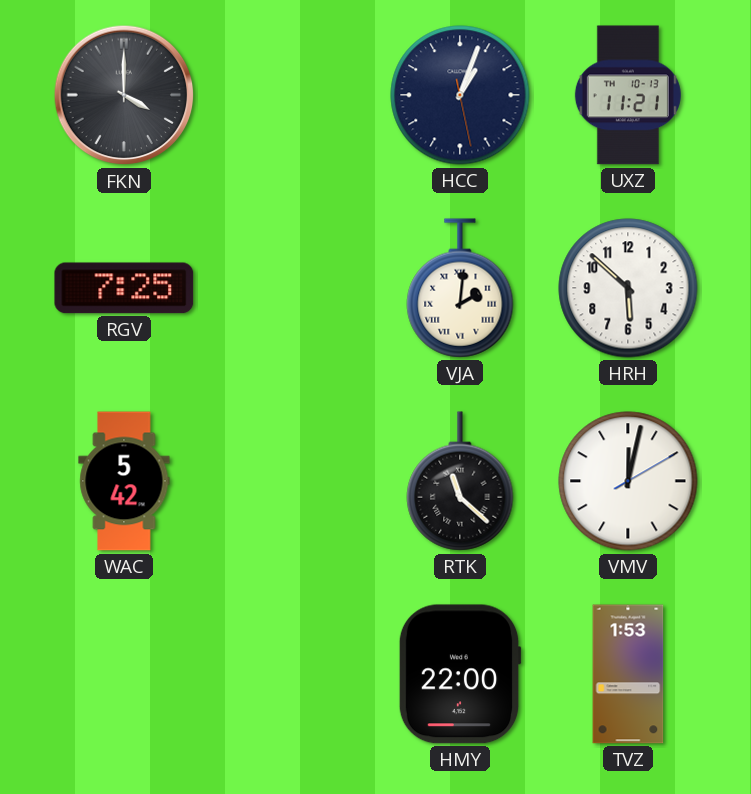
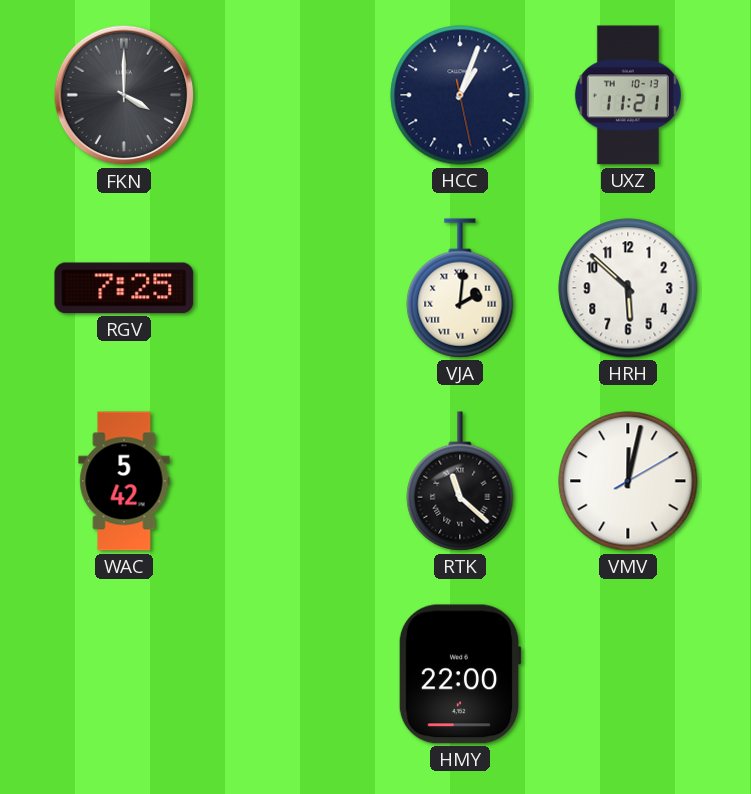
TVZ: 1:53 -> none (628, 674)
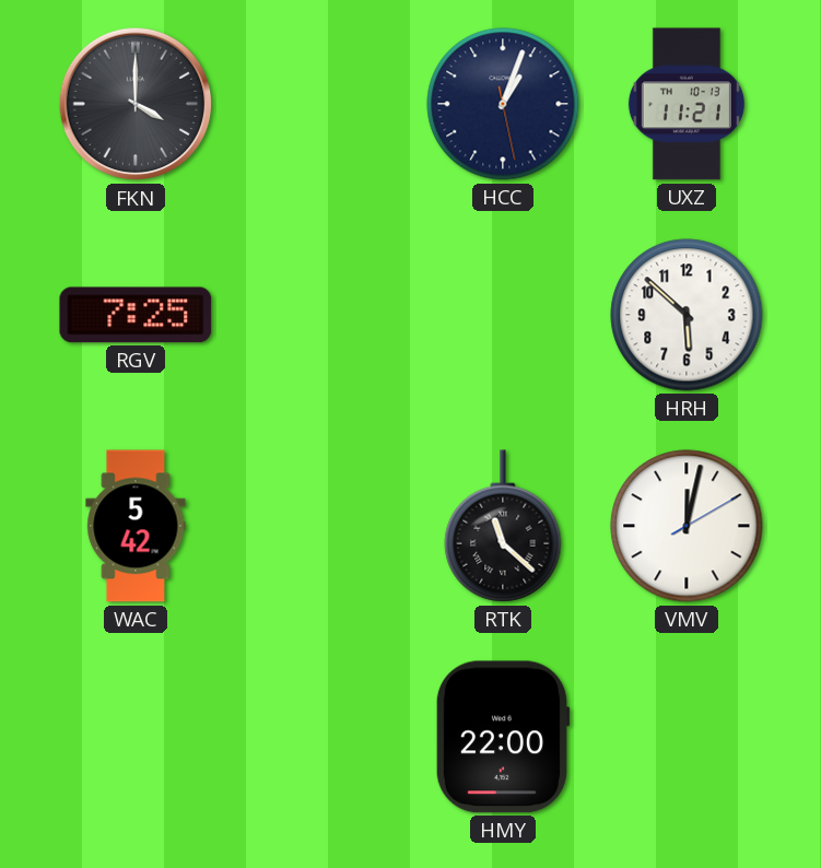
VJA: 2:01 -> none (460, 288)
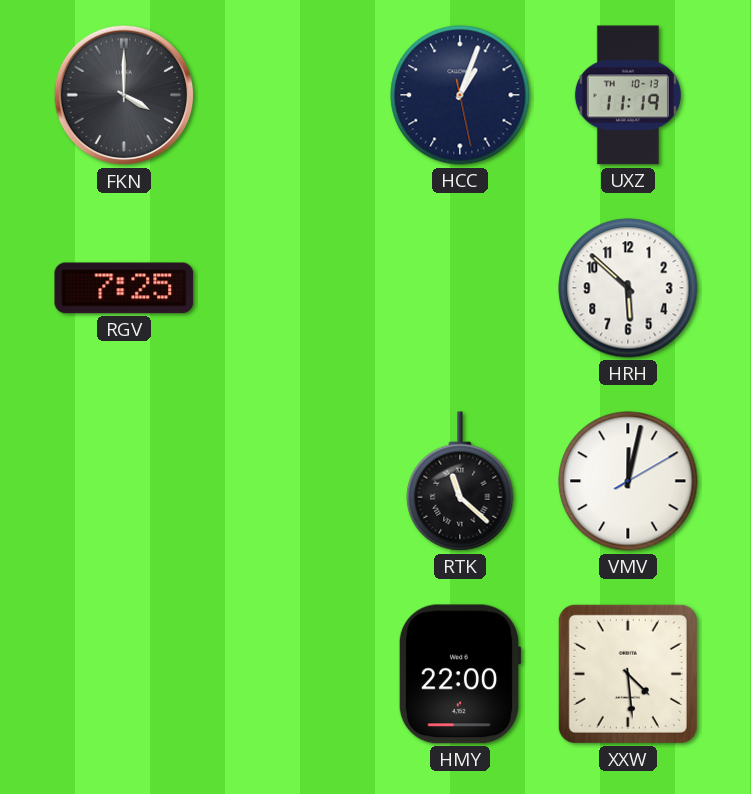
UXZ: 11:21 -> 11:19 (628, 95)
WAC: 5:42 -> none (136, 526)
XXW: none -> 4:29 (628, 674)
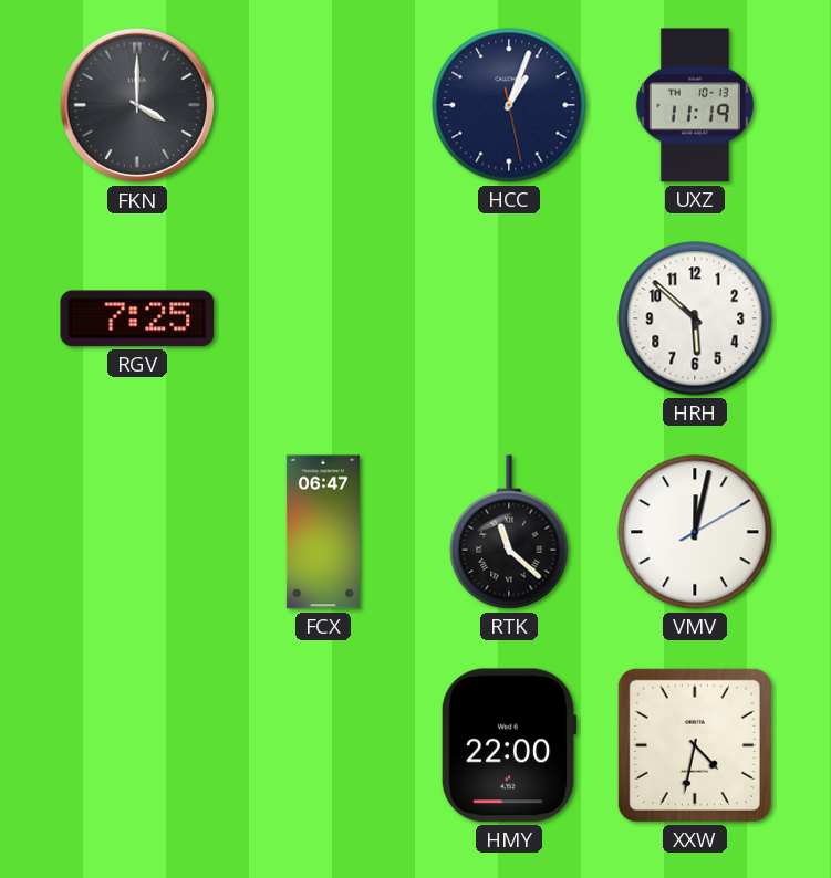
FCX: none -> 06:47 (323, 532)
XXW: 4:29 -> 4:32 (695, 745)
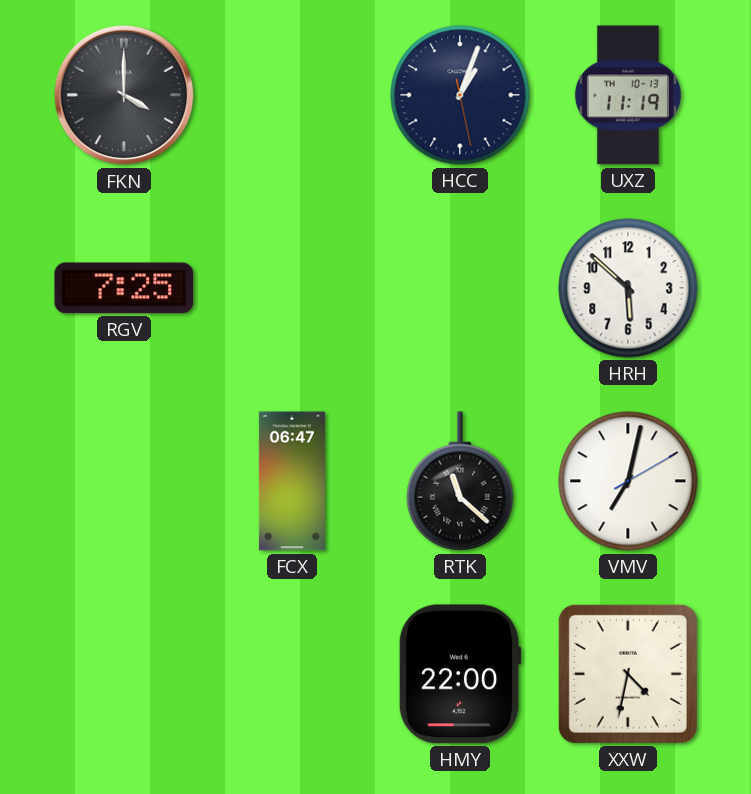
VMV: 12:02 -> 7:02 (628, 481)
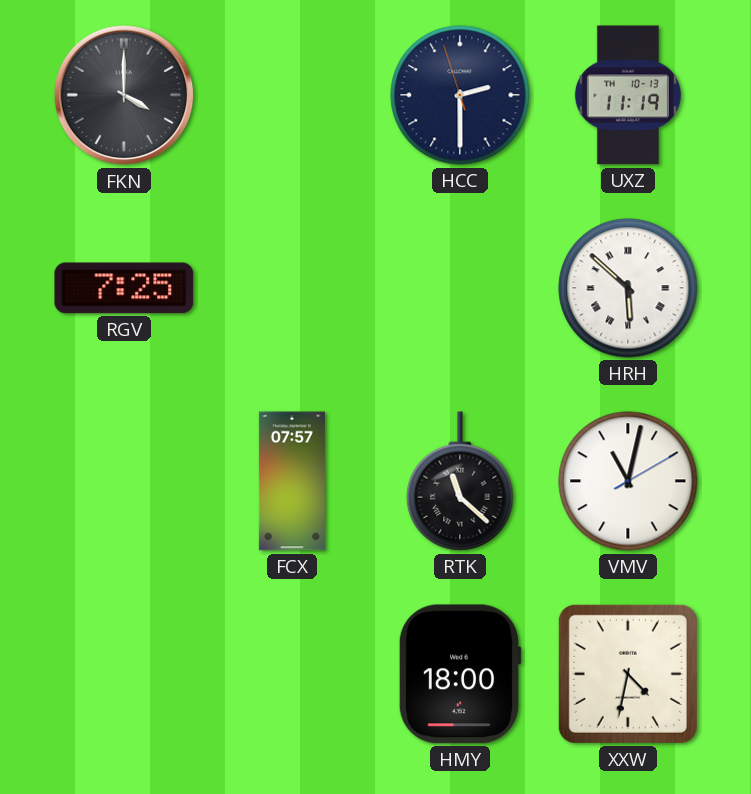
HCC: 1:03 -> 2:29 (460, 95)
HRH numerals: Arabic -> Roman (628, 288)
FCX: 06:47 -> 07:57 (292, 481)
VMV: 7:02 -> 11:02 (628, 481)
HMY: 22:00 -> 18:00 (460, 674)
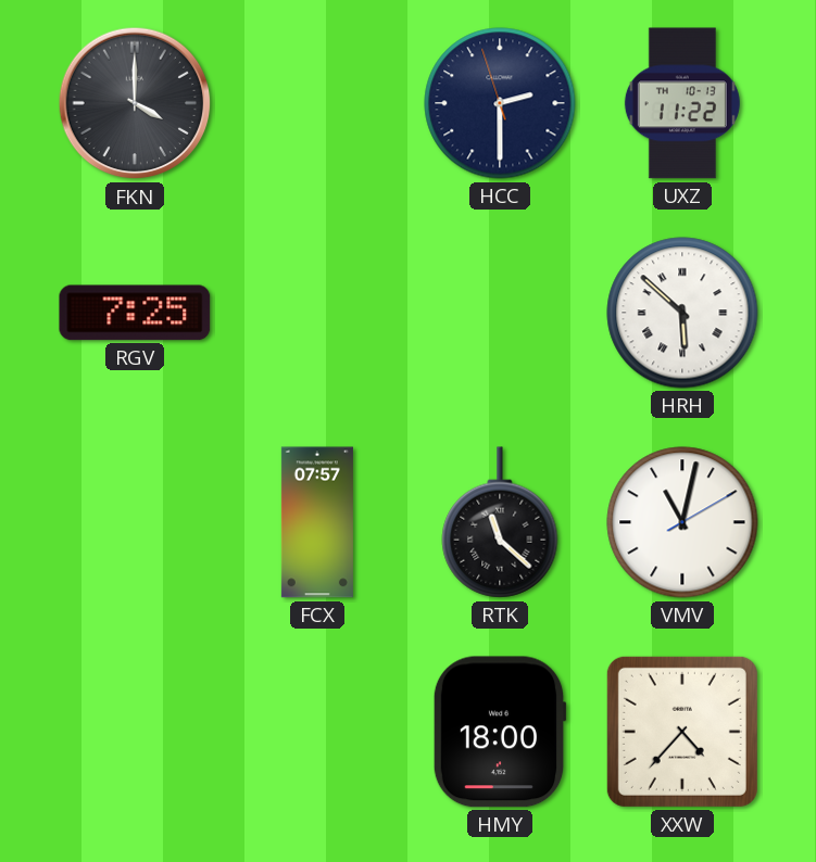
UXZ: 11:19 -> 11:22 (682, 103)
XXW: 4:32 -> 4:37 (682, 732)
